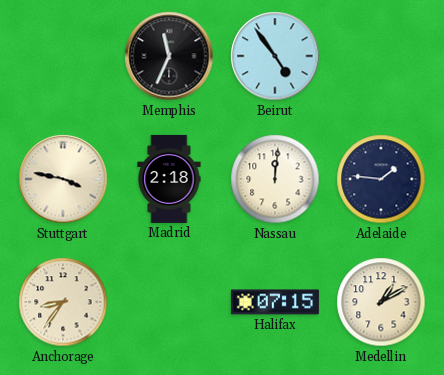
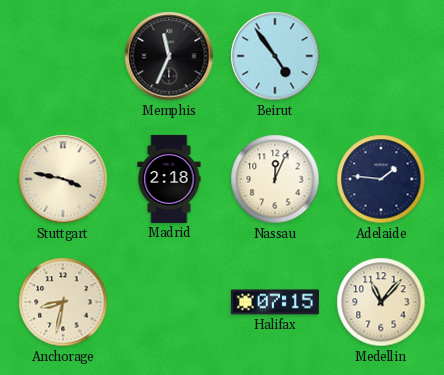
Nassau: 12:01 -> 12:04 (275, 179)
Anchorage: 8:36 -> 8:32 (63, 302)
Medellin: 1:10 -> 11:07 (381, 302)
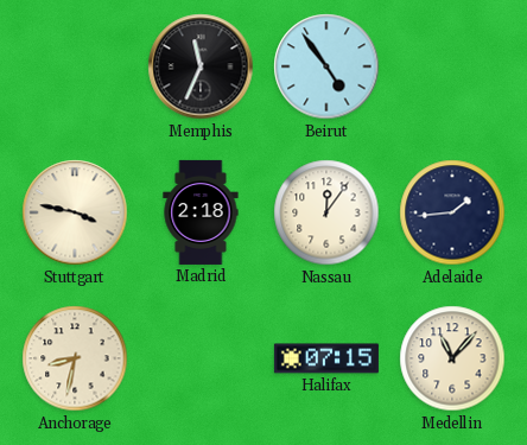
Nassau: 12:04 -> 12:06 (326, 212)
Adelaide: 1:46 -> 1:44 (452, 212)
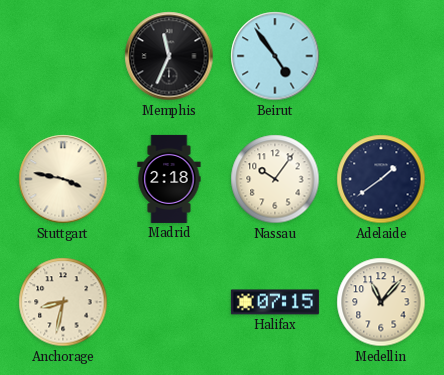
Nassau: 12:06 -> 10:06 (275, 179)
Adelaide: 1:44 -> 1:39 (381, 179)
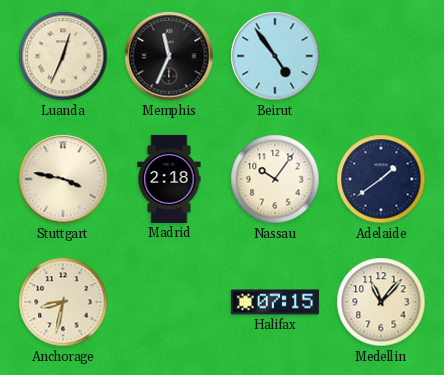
Luanda: none -> 12:34 (63, 56)
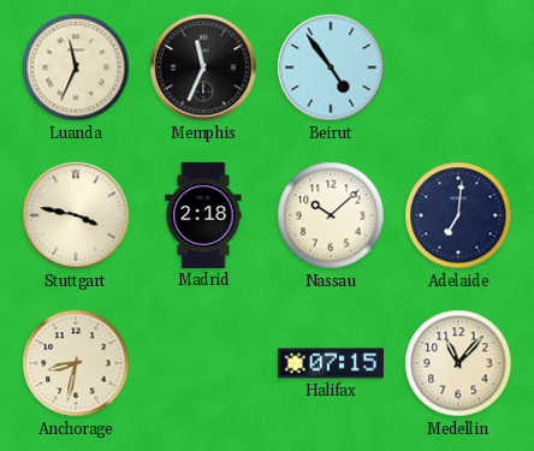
Luanda: 12:34 -> 11:34 (76, 67)
Nassau: 10:06 -> 10:08 (331, 215)
Adelaide: 1:39 -> 7:01 (458, 215)
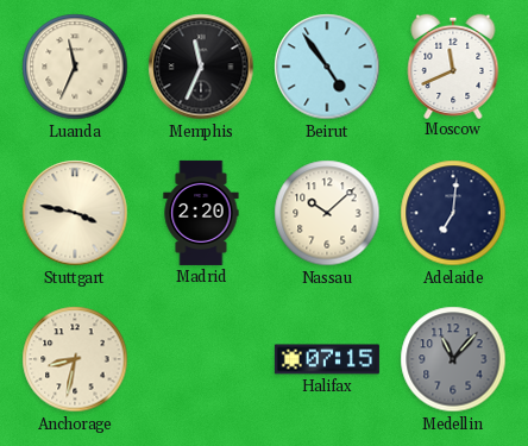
Moscow: none -> 11:41 (453, 65)
Madrid: 2:18 -> 2:20 (201, 213)
Medellin dial: cream -> grey (453, 359)
